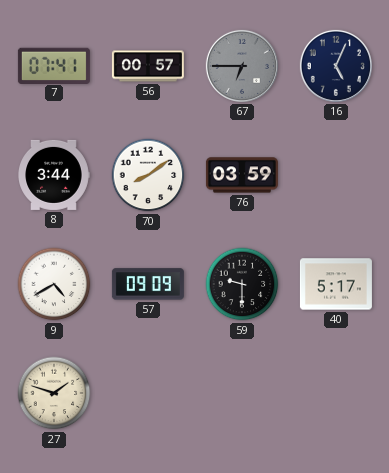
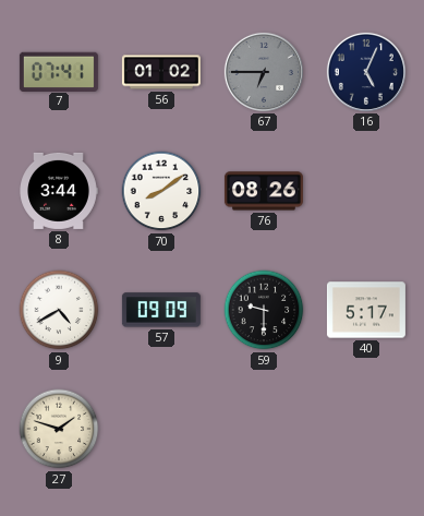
56: 00:57 -> 01:02 (161, 72)
76: 03:59 -> 08:26 (264, 191)
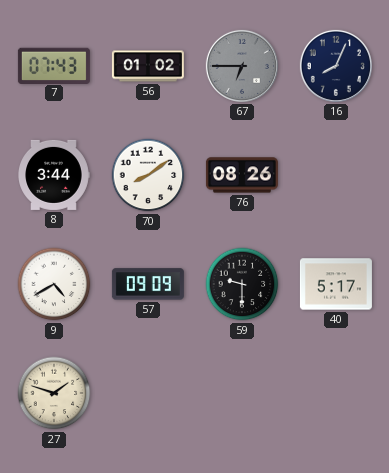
7: 07:41 -> 07:43 (54, 65)
16: 5:04 -> 8:04 (336, 66)
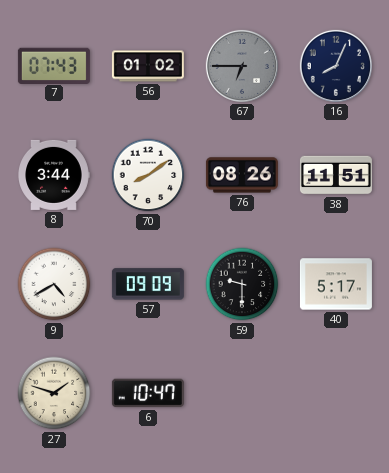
38: none -> 11:51 (336, 175)
6: none -> 10:47 (148, 393)
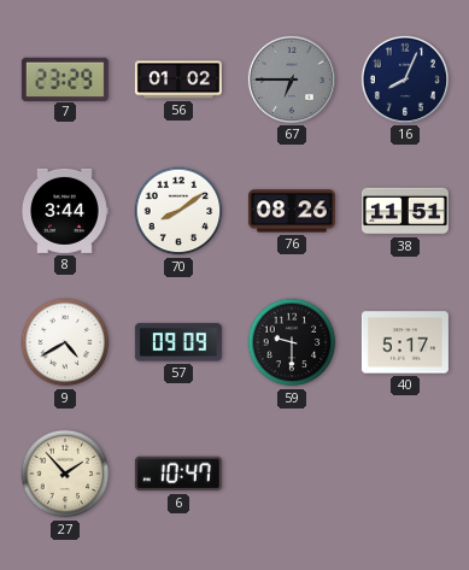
7: 07:43 -> 23:29 (65, 78)
27: 1:48 -> 1:53 (65, 474)
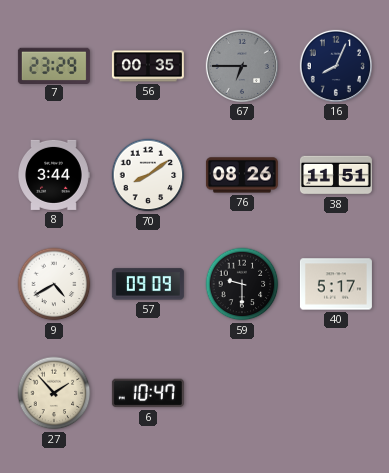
56: 01:02 -> 00:35 (148, 66)
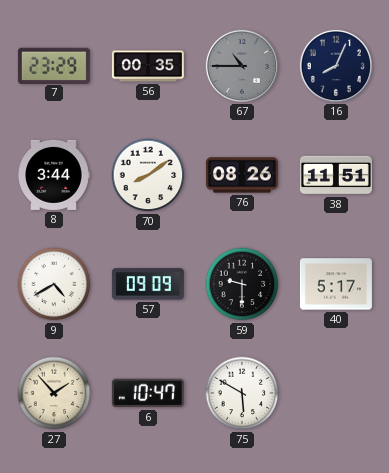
67: 6:45 -> 10:45 (242, 66)
75: none -> 5:50 (242, 393)
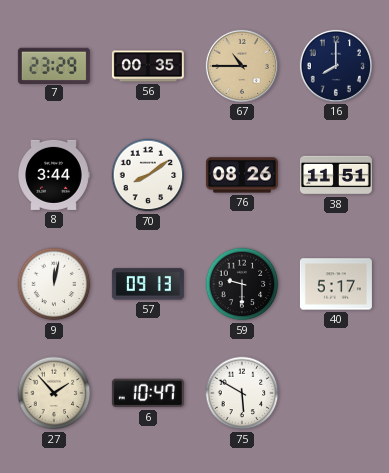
67 dial: grey -> champagne (242, 66)
16: 8:04 -> 8:00 (336, 66)
9: 4:40 -> 12:02 (54, 284)
57: 09:09 -> 09:13 (148, 284)
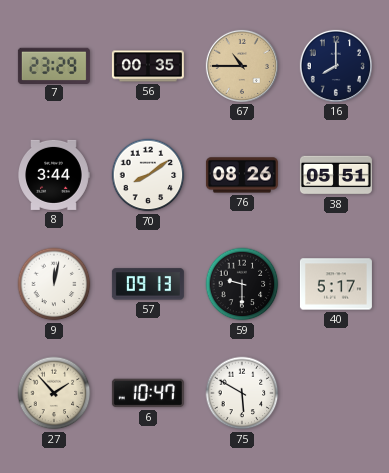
38: 11:51 -> 05:51 (336, 175)
